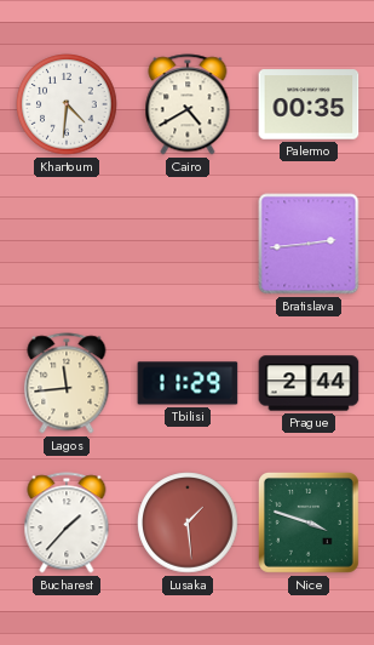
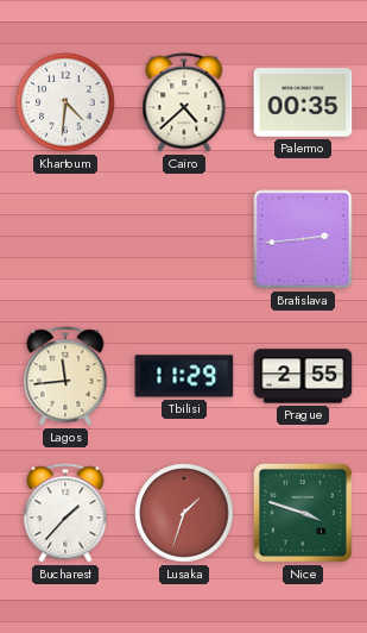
Cairo: 4:40 -> 4:38 (184, 102)
Prague: 2:44 -> 2:55 (303, 376)
Lusaka: 1:29 -> 1:33 (184, 513)
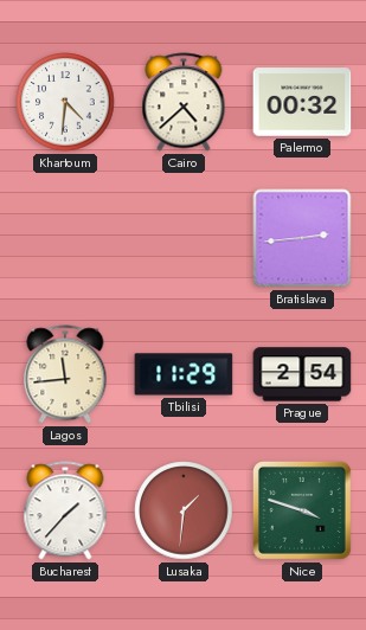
Palermo: 00:35 -> 00:32 (302, 102)
Prague: 2:55 -> 2:54 (302, 374)
Lusaka: 1:33 -> 1:31 (184, 510)
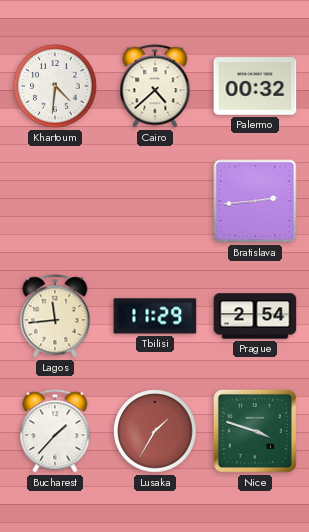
Lusaka: 1:31 -> 1:35 (155, 431)
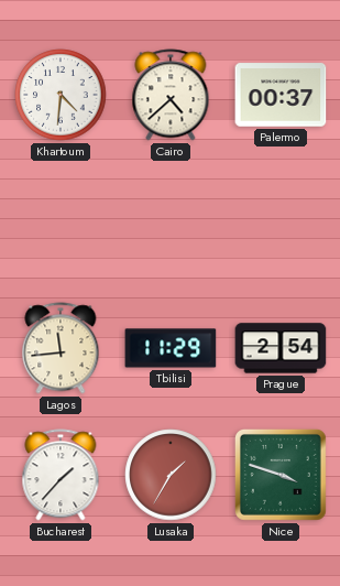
Palermo: 00:32 -> 00:37 (281, 95)
Bratislava: 2:44 -> none (255, 201)
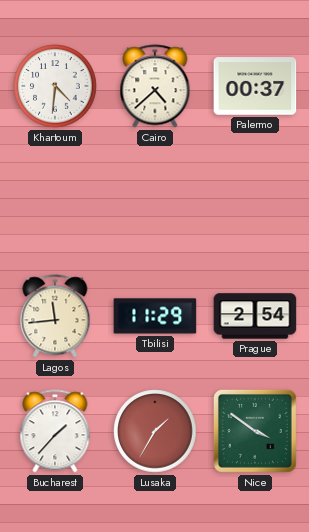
Nice: 3:48 -> 3:51 (255, 431)
